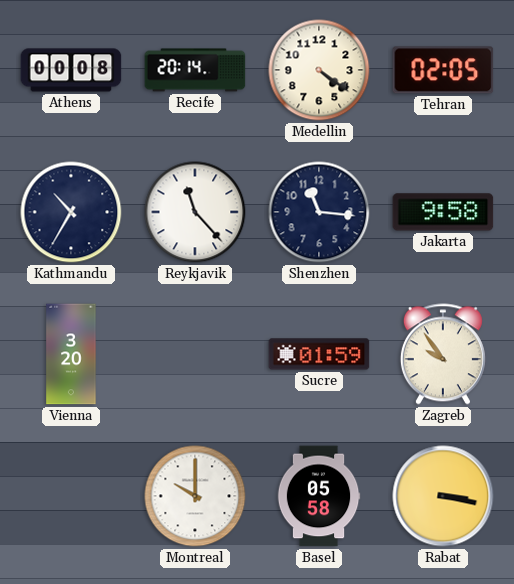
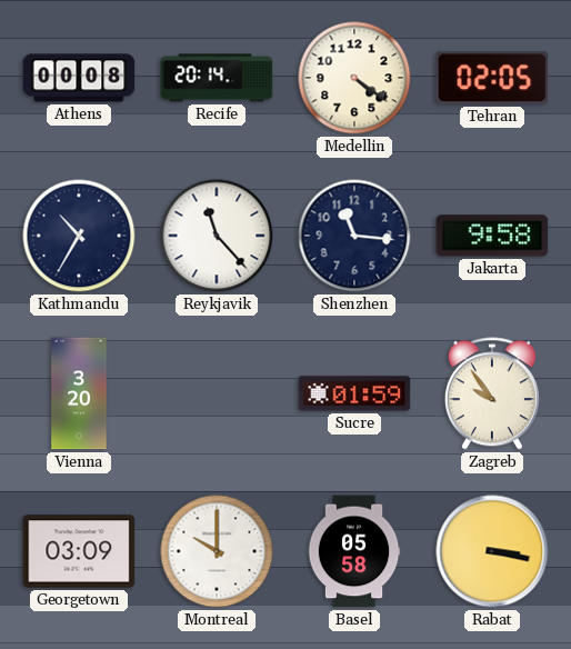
Georgetown: none -> 03:09 (79, 551)
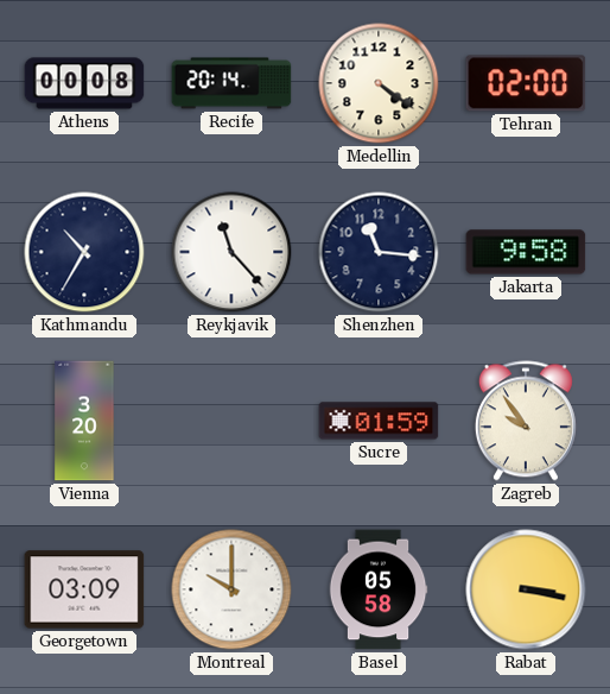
Tehran: 02:05 -> 02:00 (526, 83)
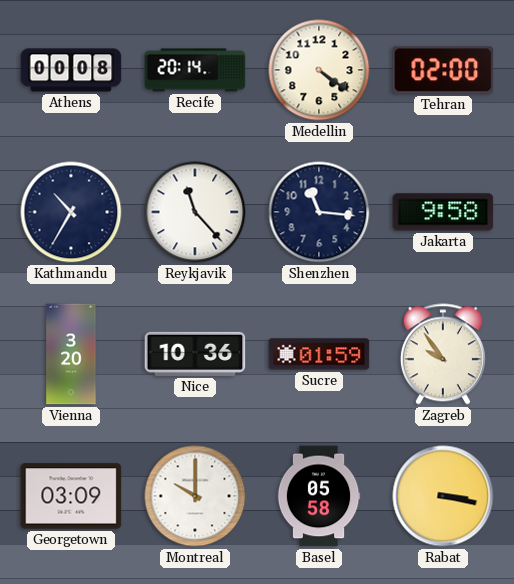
Nice: none -> 10:36 (195, 354)
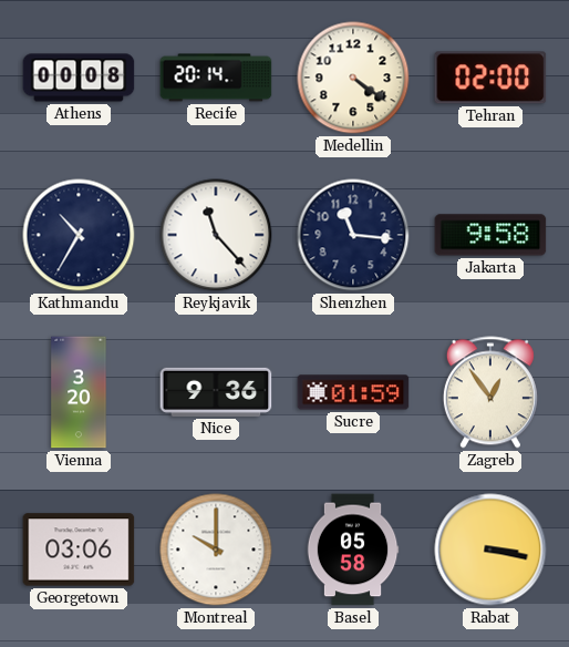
Nice: 10:36 -> 9:36 (216, 392)
Zagreb: 9:54 -> 12:54 (490, 392)
Georgetown: 03:09 -> 03:06 (79, 550)
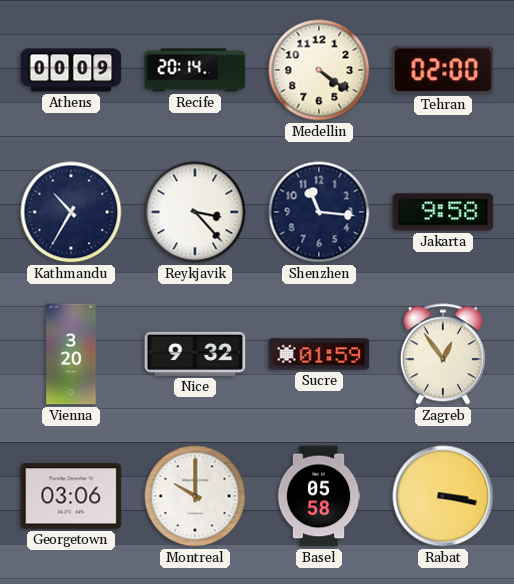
Athens: 00:08 -> 00:09 (71, 70)
Reykjavik: 11:23 -> 3:23 (195, 212)
Nice: 9:36 -> 9:32 (195, 354)
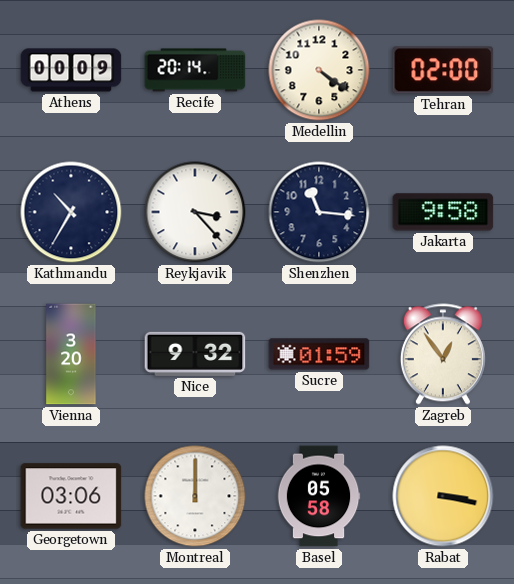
Montreal: 10:00 -> 12:00 (195, 496)
